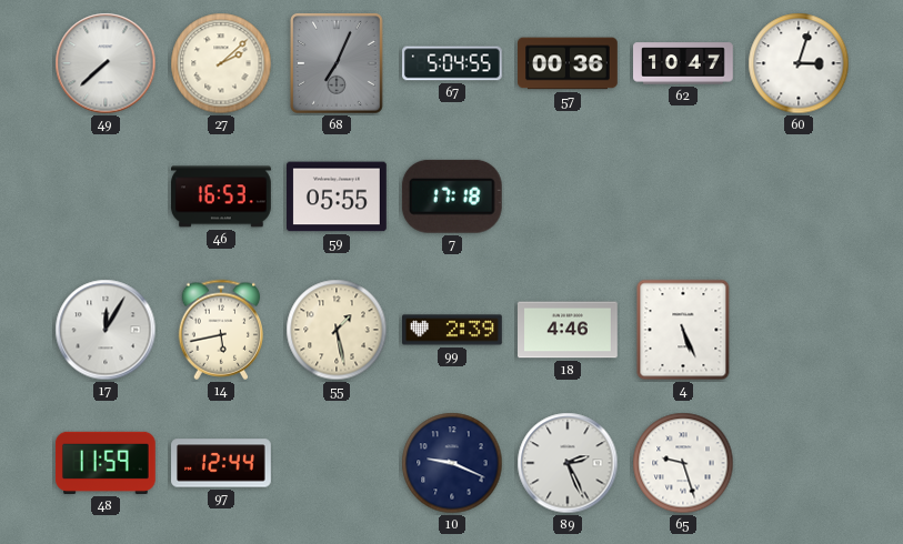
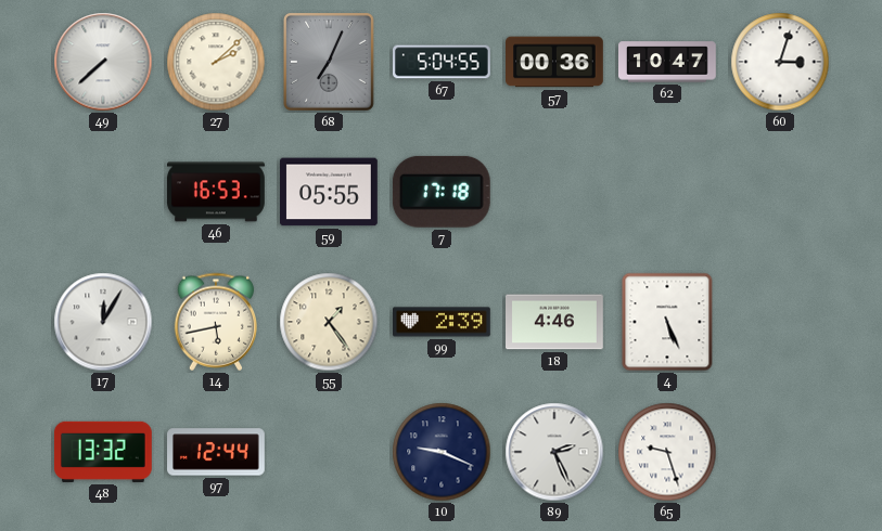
55: 1:28 -> 1:24 (329, 322)
48: 11:59 -> 13:32 (103, 452)
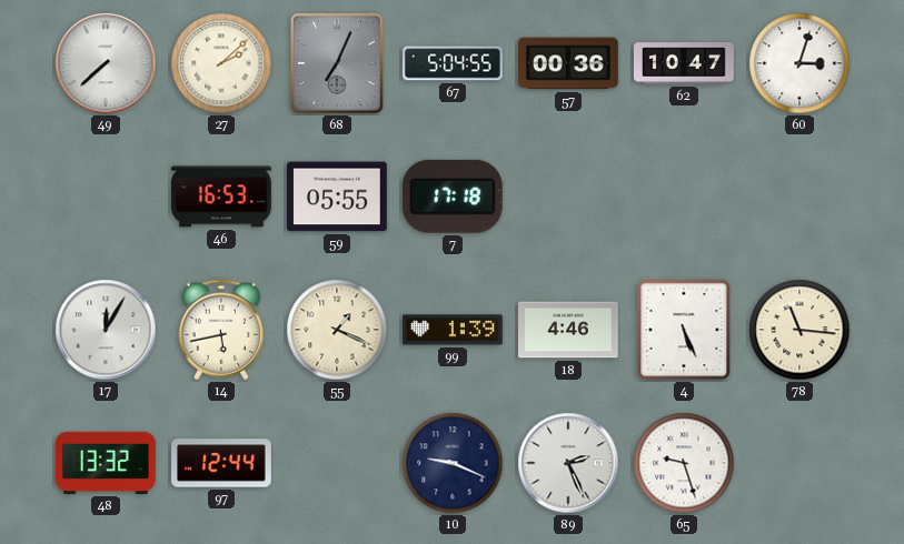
55: 1:24 -> 1:19 (337, 330)
99: 2:39 -> 1:39 (454, 330)
78: none -> 11:16 (799, 330)
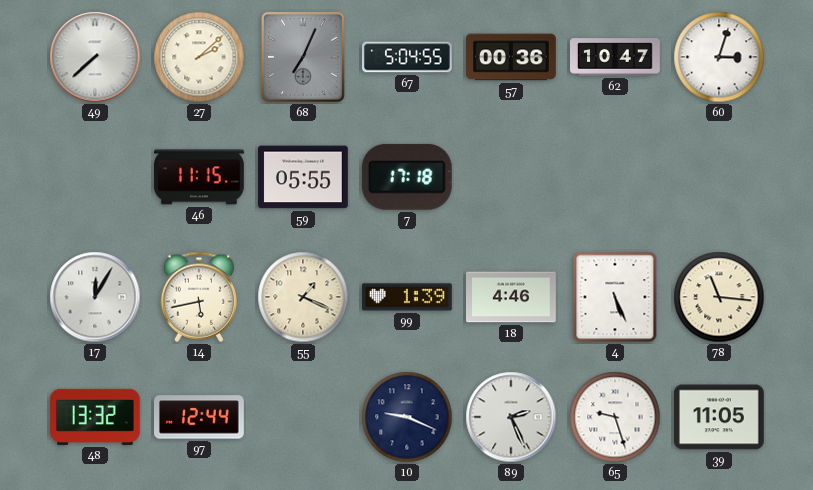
46: 16:53 -> 11:15 (200, 177)
39: none -> 11:05 (719, 417)
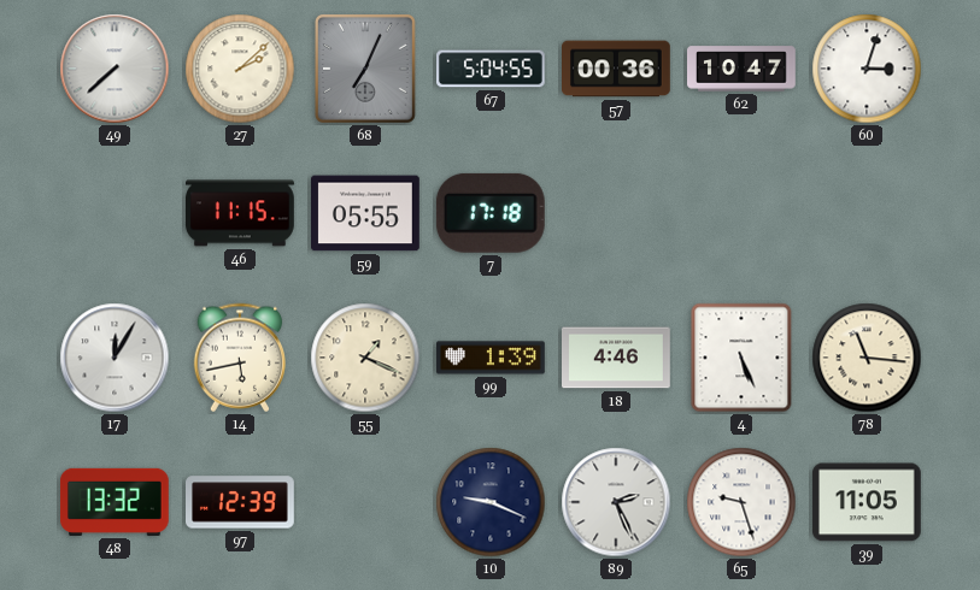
97: 12:44 -> 12:39 (241, 502)
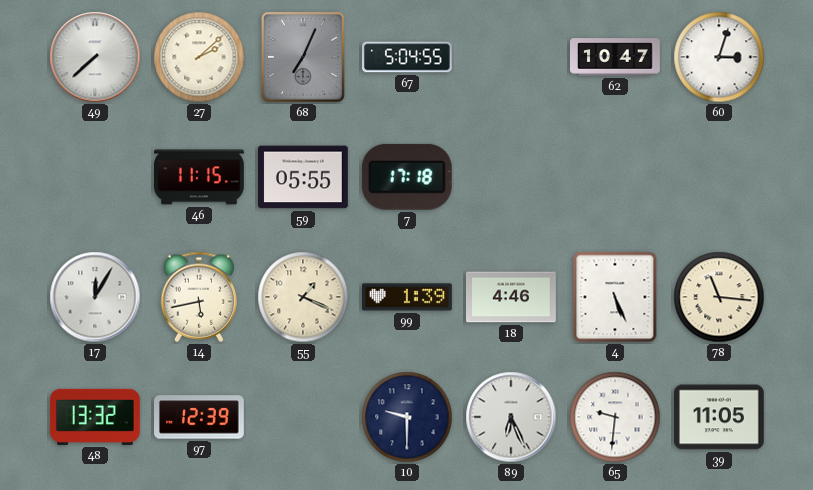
57: 00:36 -> none (617, 69)
10: 9:19 -> 9:30 (407, 417)
89: 2:26 -> 6:26 (511, 417)
65: 9:27 -> 9:31 (615, 417)
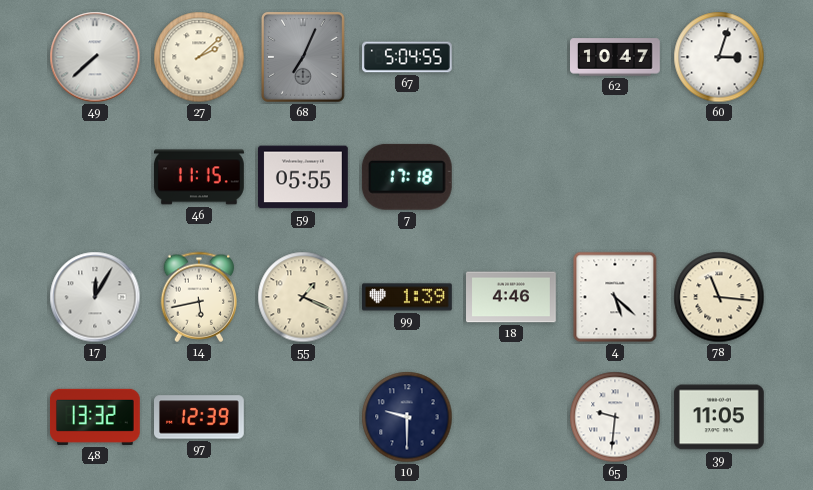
4: 5:26 -> 5:22 (615, 297)
89: 6:26 -> none (511, 417)
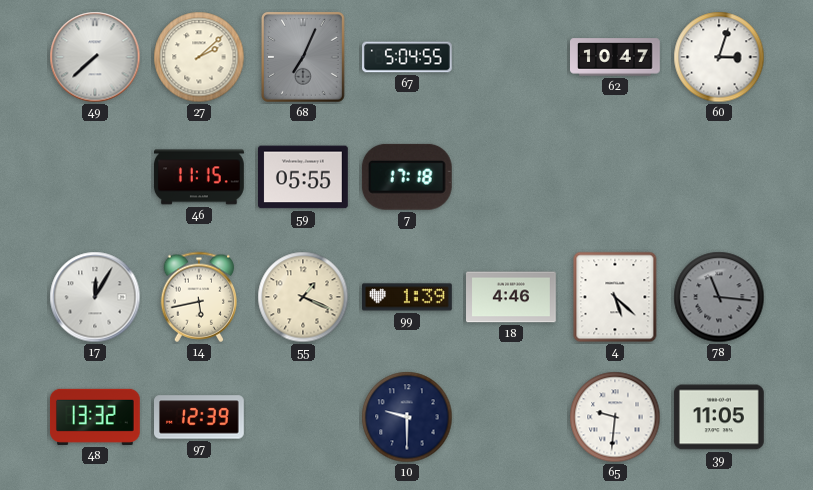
78 dial: cream -> grey (719, 297)
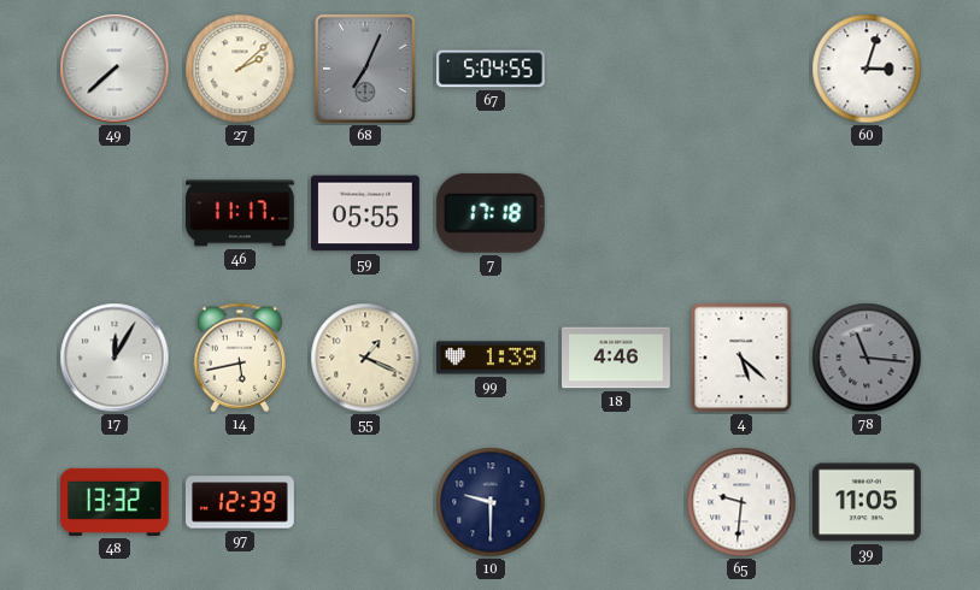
62: 10:47 -> none (616, 57)
46: 11:15 -> 11:17 (241, 213)
